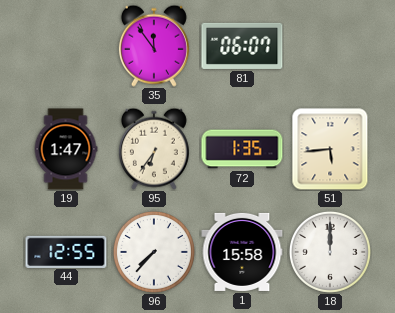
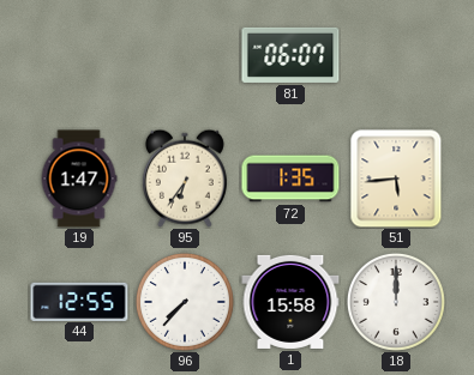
35: 11:54 -> none (154, 46)
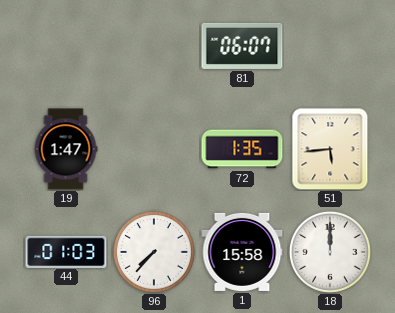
95: 6:36 -> none (185, 179)
44: 12:55 -> 01:03 (66, 251)
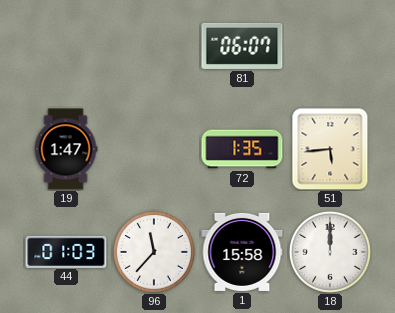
96: 7:37 -> 11:37 (154, 252)
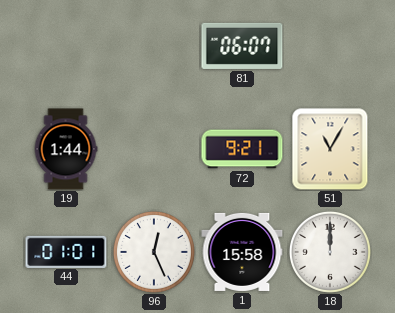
19: 1:47 -> 1:44 (66, 149)
72: 1:35 -> 9:21 (242, 149)
51: 5:44 -> 11:05 (330, 149)
44: 01:03 -> 01:01 (66, 251)
96: 11:37 -> 12:26 (154, 252)
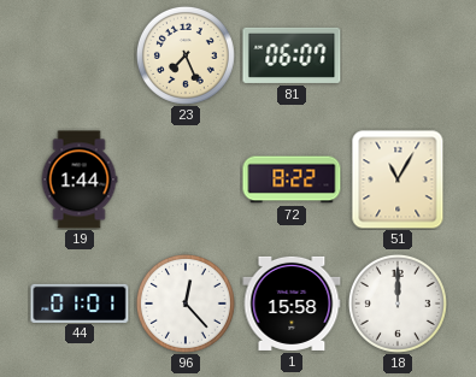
23: none -> 7:26 (186, 55)
72: 9:21 -> 8:22 (292, 179)
96: 12:26 -> 12:23 (186, 304)
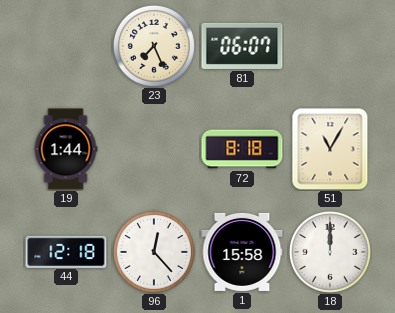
72: 8:22 -> 8:18 (242, 149)
44: 01:01 -> 12:18 (66, 251)
